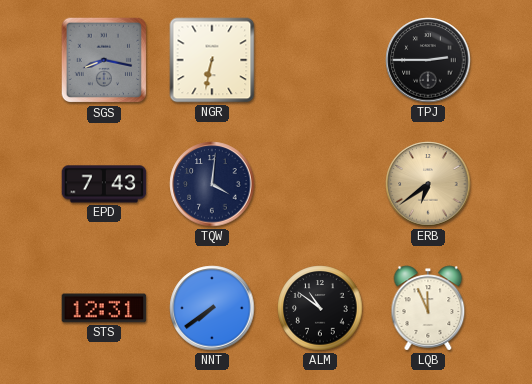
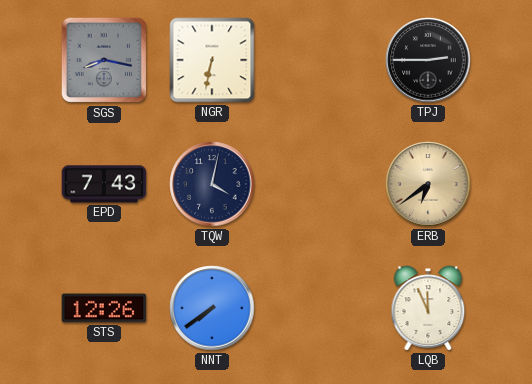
TQW: 4:01 -> 4:02 (212, 184)
STS: 12:31 -> 12:26 (104, 308)
ALM: 10:51 -> none (320, 308)
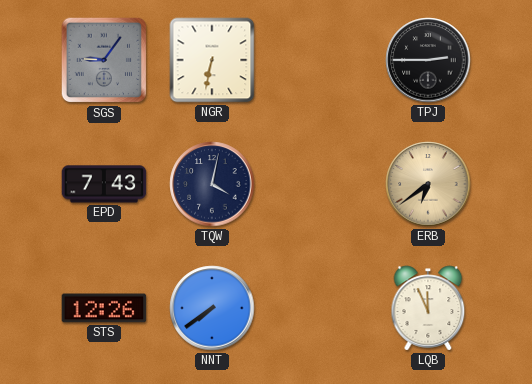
SGS: 8:17 -> 9:06 (104, 60)
